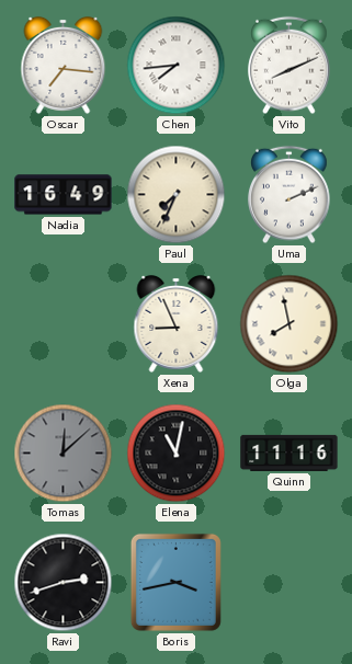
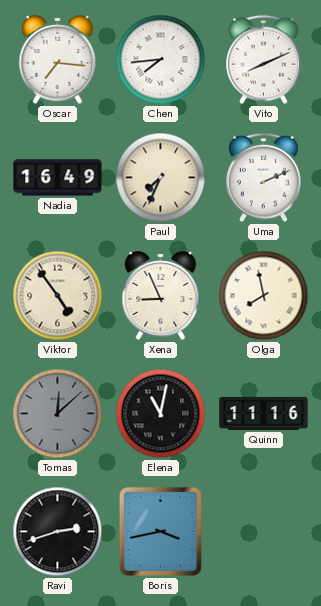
Viktor: none -> 4:54 (58, 296)
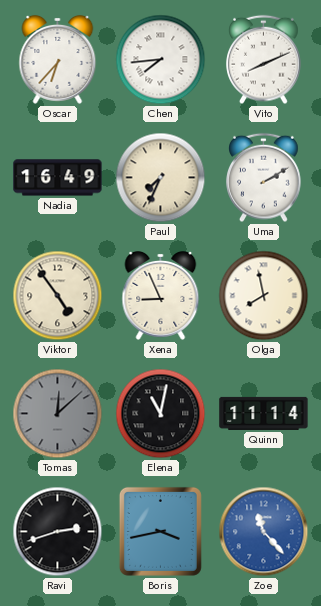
Oscar: 7:16 -> 6:37 (58, 59)
Uma: 2:11 -> 2:10 (264, 178)
Quinn: 11:16 -> 11:14 (264, 413)
Zoe: none -> 11:23 (264, 532)
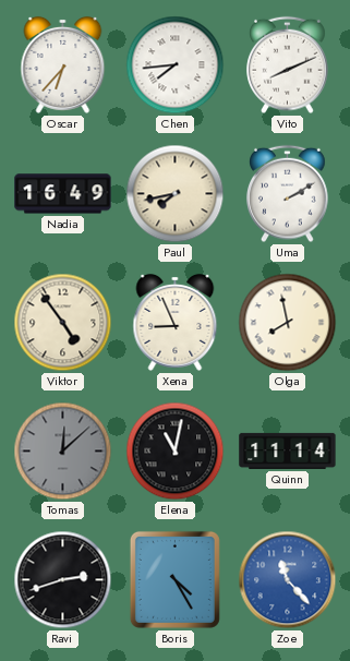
Paul: 7:34 -> 7:43 (176, 194)
Boris: 3:43 -> 4:25 (174, 579)
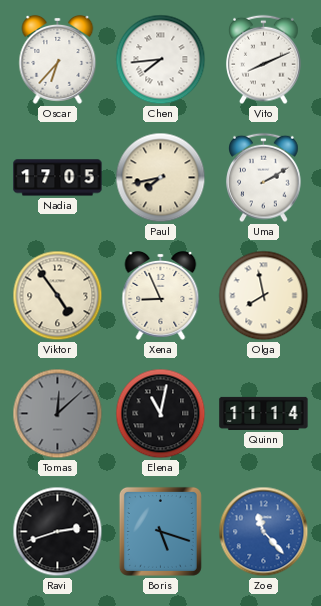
Nadia: 16:49 -> 17:05 (58, 178)
Boris: 4:25 -> 5:18 (160, 531)
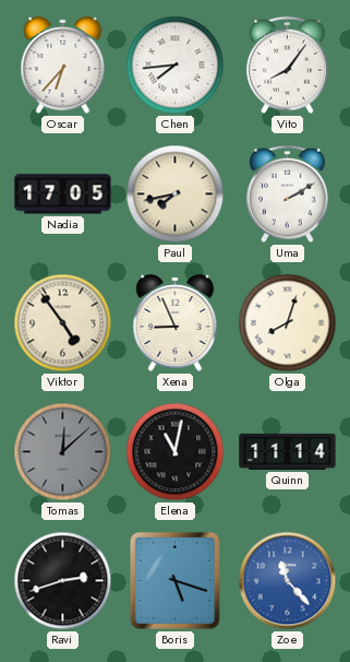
Vito: 8:11 -> 8:06 (288, 66)
Olga: 7:58 -> 8:03 (288, 323)
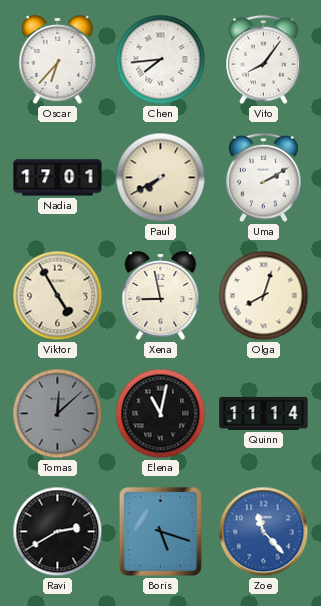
Nadia: 17:05 -> 17:01 (58, 178)
Paul: 7:43 -> 7:40 (161, 178)
Viktor: 4:54 -> 4:55 (58, 296)
Xena: 8:56 -> 8:58 (161, 295)
Ravi: 2:42 -> 2:40 (58, 532)
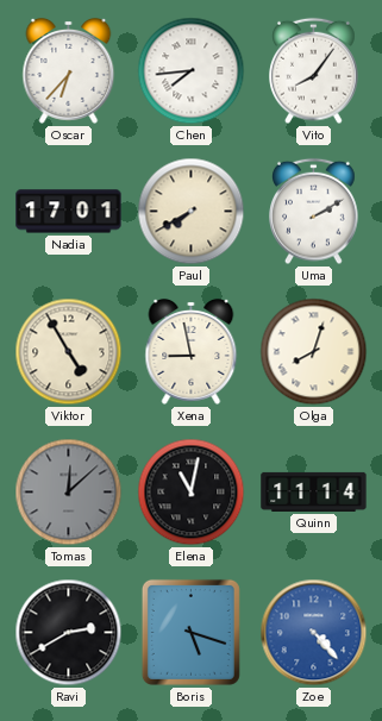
Zoe: 11:23 -> 4:23 (314, 633)
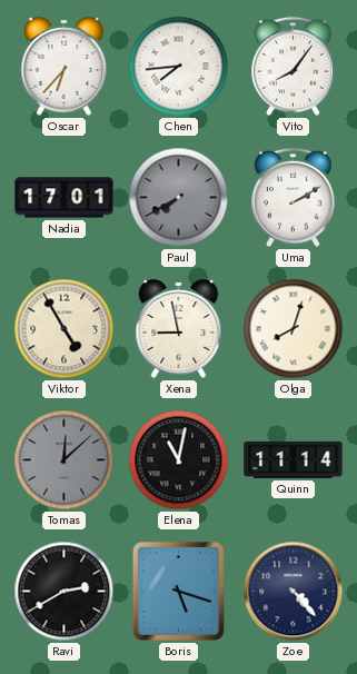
Paul dial: cream -> grey (179, 198)
Zoe dial: blue -> navy (294, 592)
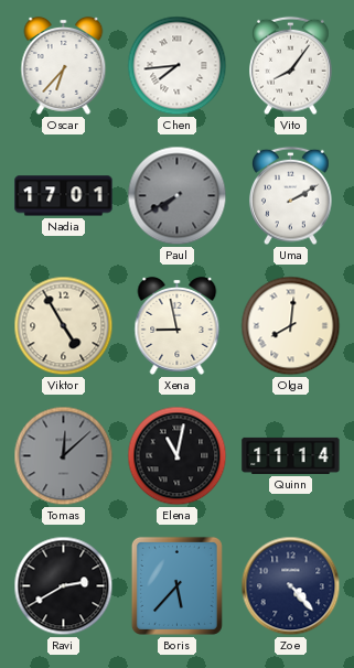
Olga: 8:03 -> 8:01 (291, 326)
Boris: 5:18 -> 5:37 (176, 585)
